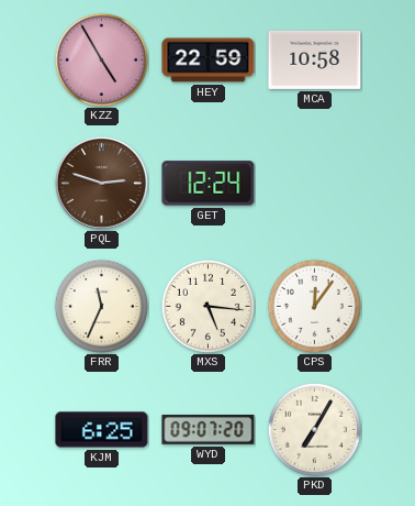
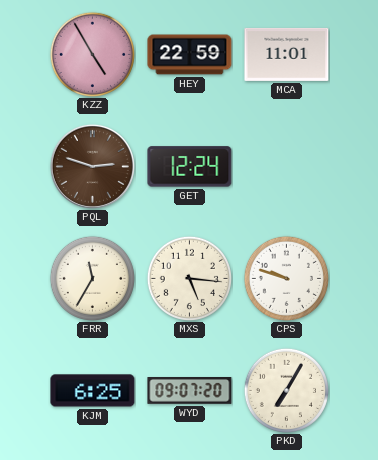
MCA: 10:58 -> 11:01 (287, 54)
FRR: 11:34 -> 11:35 (92, 278)
CPS: 12:06 -> 9:48 (286, 278)
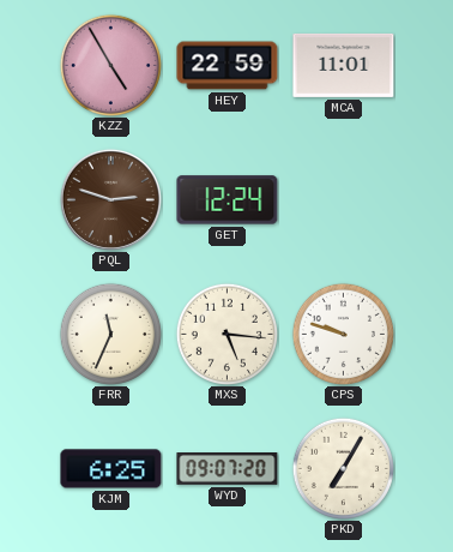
FRR: 11:35 -> 11:34 (110, 334)
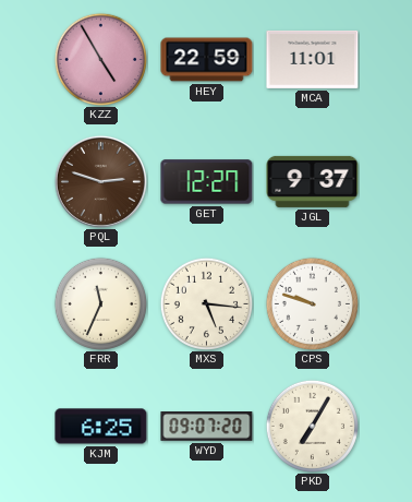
GET: 12:24 -> 12:27 (207, 182)
JGL: none -> 9:37 (313, 181)
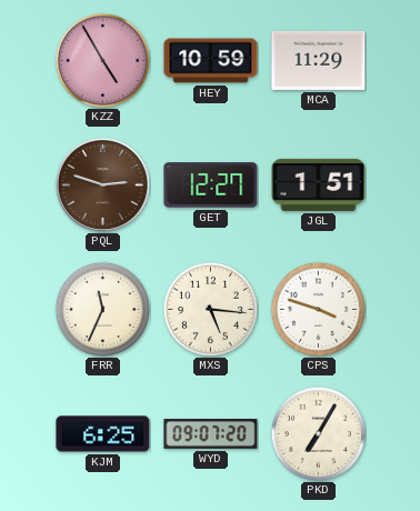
HEY: 22:59 -> 10:59 (211, 61)
MCA: 11:01 -> 11:29 (319, 60)
JGL: 9:37 -> 1:51 (319, 184)
CPS: 9:48 -> 3:48 (318, 309)
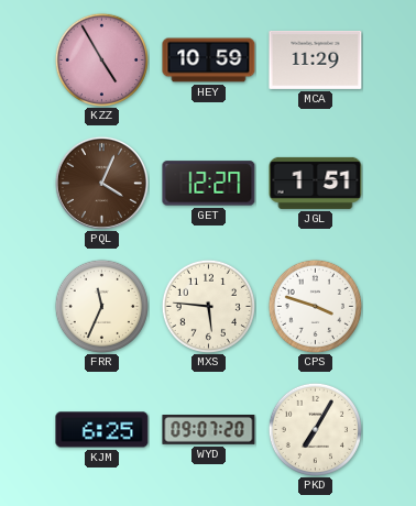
PQL: 2:48 -> 4:04 (101, 183)
MXS: 5:16 -> 5:46 (208, 306)
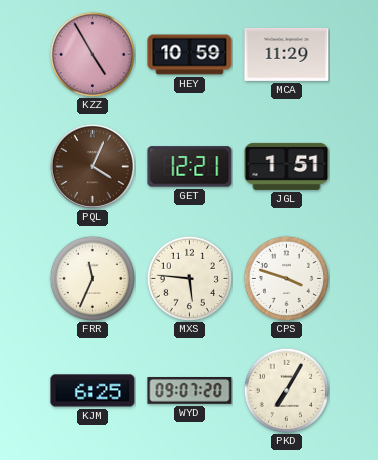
GET: 12:27 -> 12:21 (190, 167)
